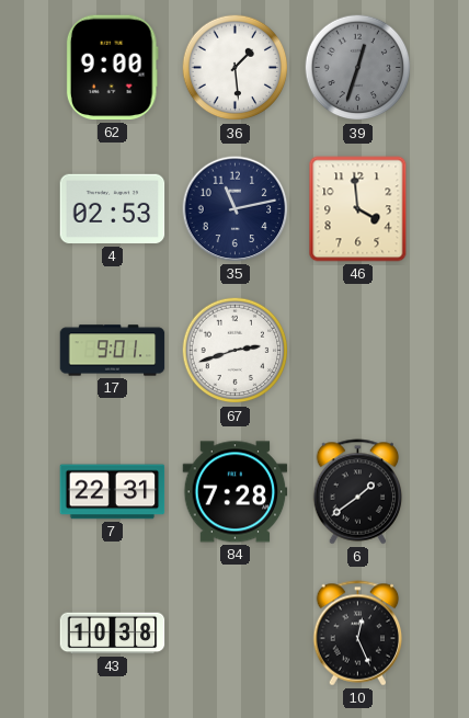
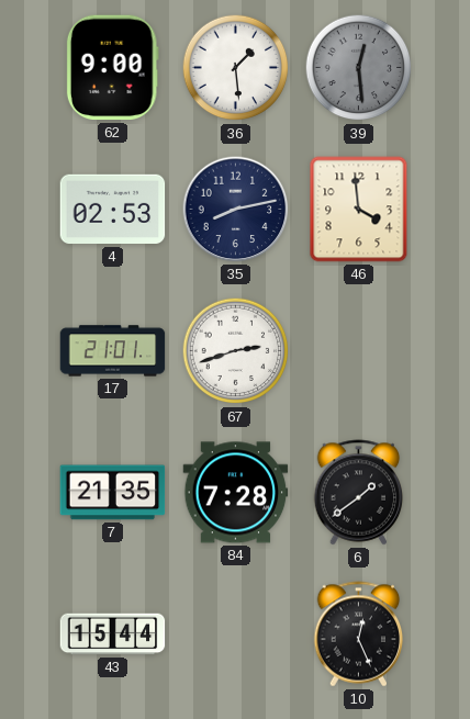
39: 12:33 -> 12:29 (359, 68)
35: 11:13 -> 8:13 (236, 210)
17: 9:01 -> 21:01 (113, 351)
7: 22:31 -> 21:35 (113, 493)
43: 10:38 -> 15:44 (113, 634)
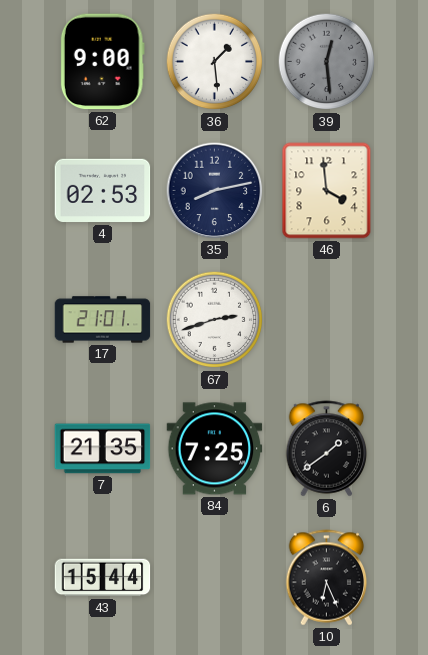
84: 7:28 -> 7:25 (215, 449)
10: 12:26 -> 6:26 (327, 578)
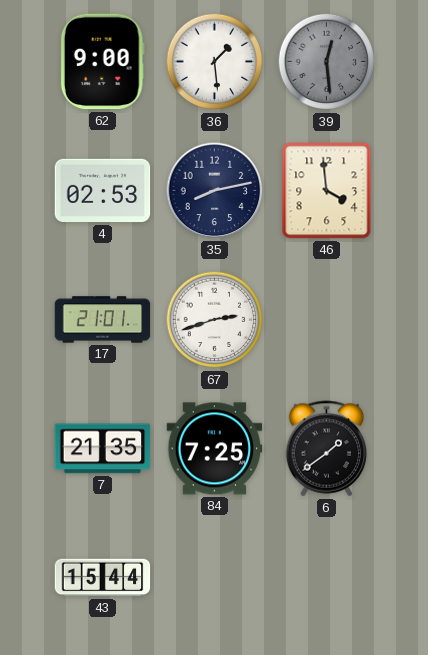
10: 6:26 -> none (327, 578)
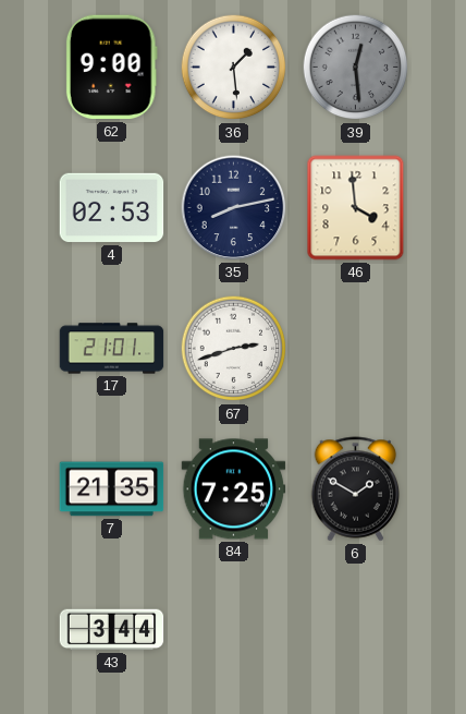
6: 1:39 -> 1:50 (356, 489)
43: 15:44 -> 3:44 (112, 630)
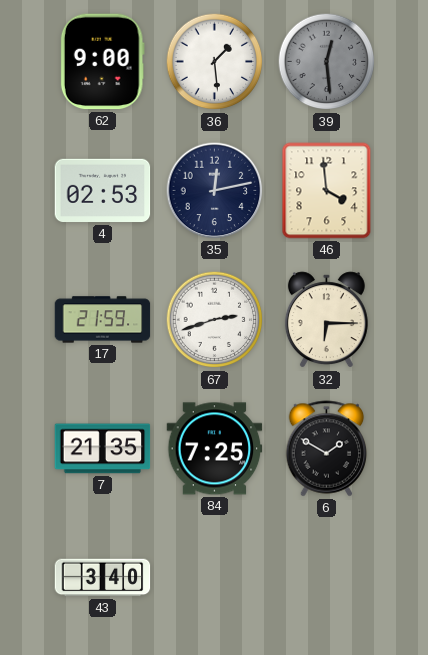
35: 8:13 -> 12:13 (215, 191)
17: 21:01 -> 21:59 (103, 320)
32: none -> 6:15 (326, 320)
43: 3:44 -> 3:40 (103, 578)
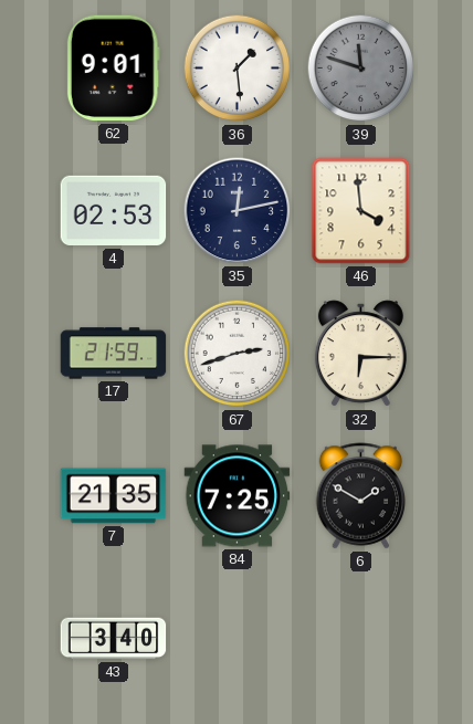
62: 9:00 -> 9:01 (113, 69)
39: 12:29 -> 11:48 (361, 69)
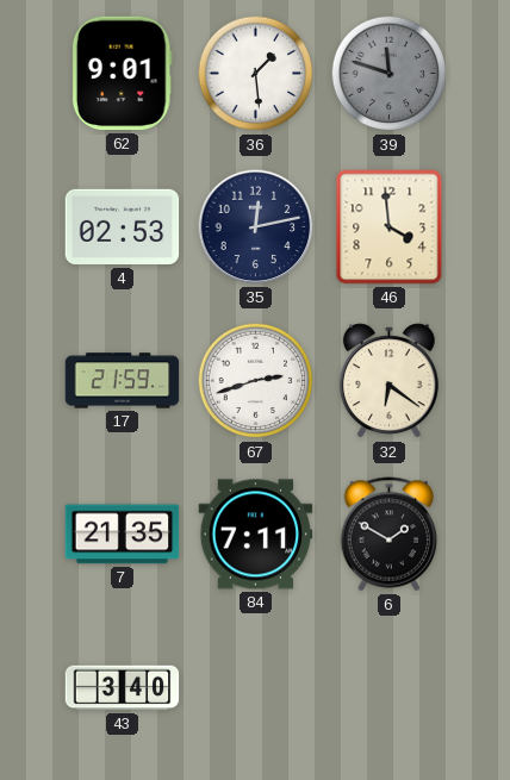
32: 6:15 -> 6:21 (388, 381)
84: 7:25 -> 7:11 (256, 535)
